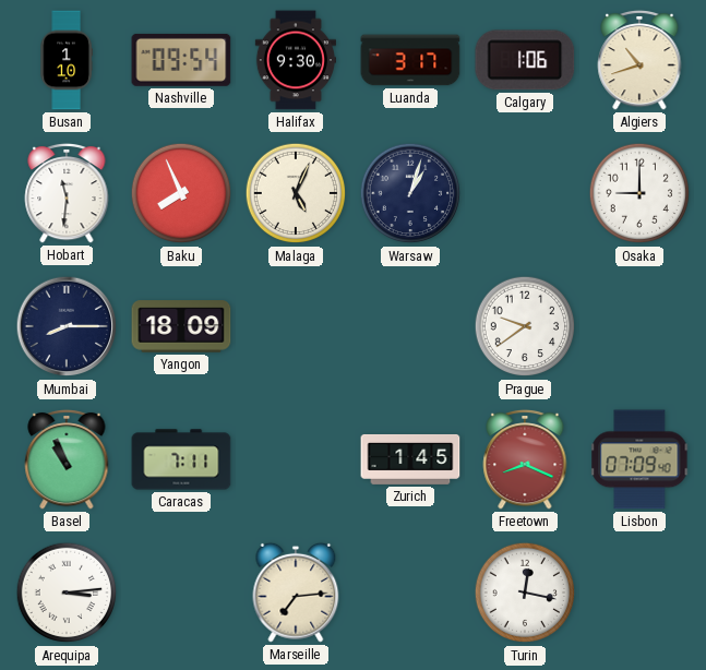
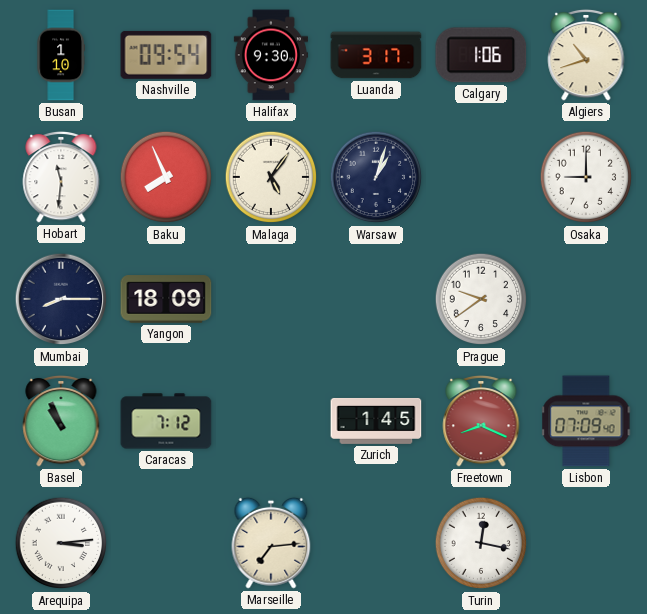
Malaga: 5:04 -> 5:06 (271, 177)
Caracas: 7:11 -> 7:12 (166, 421)
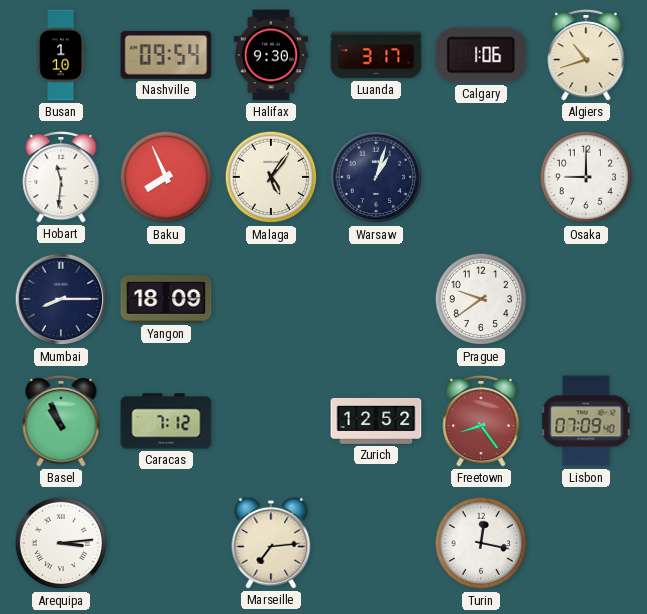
Zurich: 1:45 -> 12:52 (376, 421)
Freetown: 8:19 -> 8:24 (481, 421)
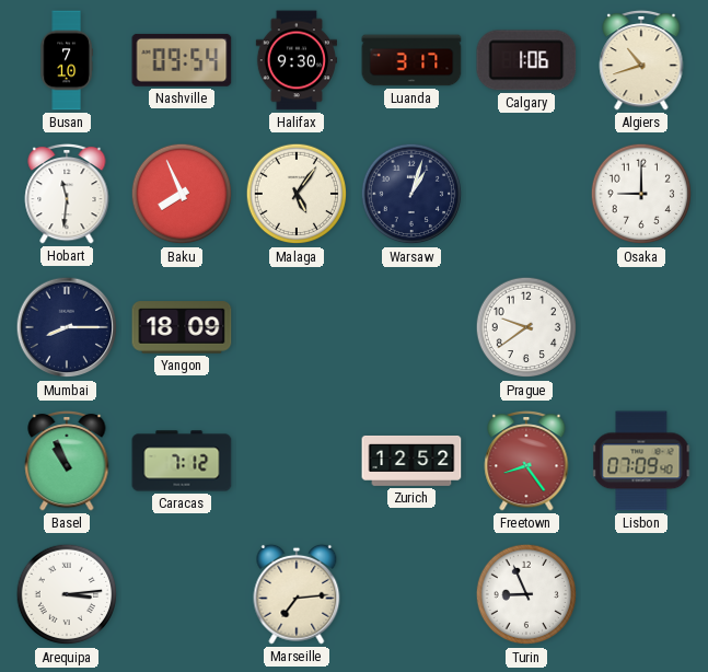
Busan: 1:10 -> 7:10 (67, 60)
Turin: 12:17 -> 8:56 (526, 594)
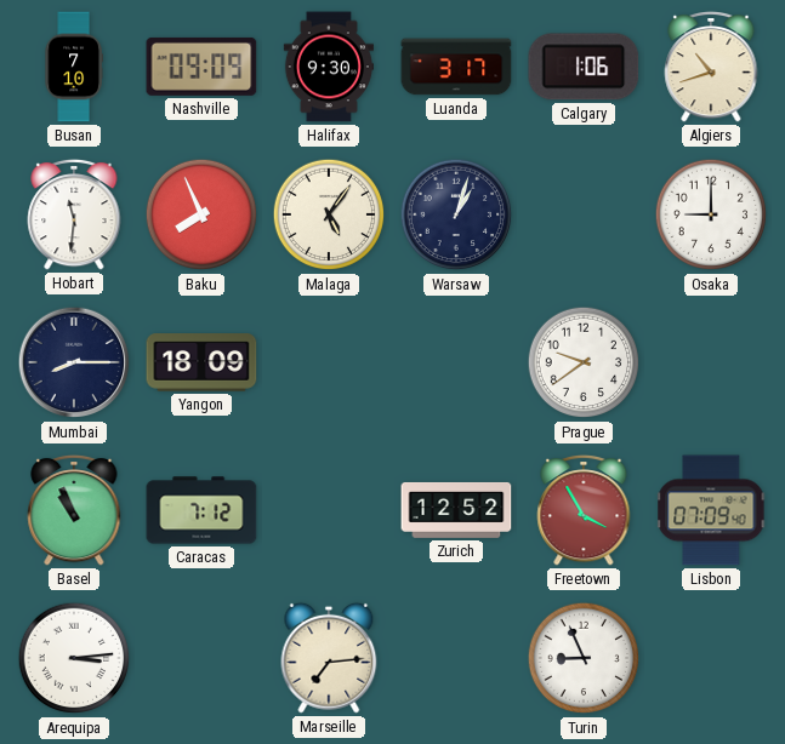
Nashville: 09:54 -> 09:09 (201, 67)
Freetown: 8:24 -> 3:55 (584, 510)
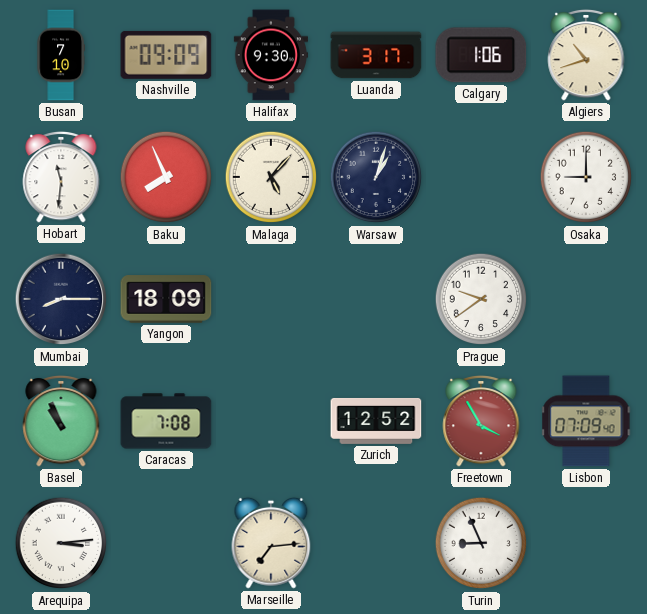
Malaga: 5:06 -> 5:07 (271, 177)
Caracas: 7:12 -> 7:08 (166, 421)
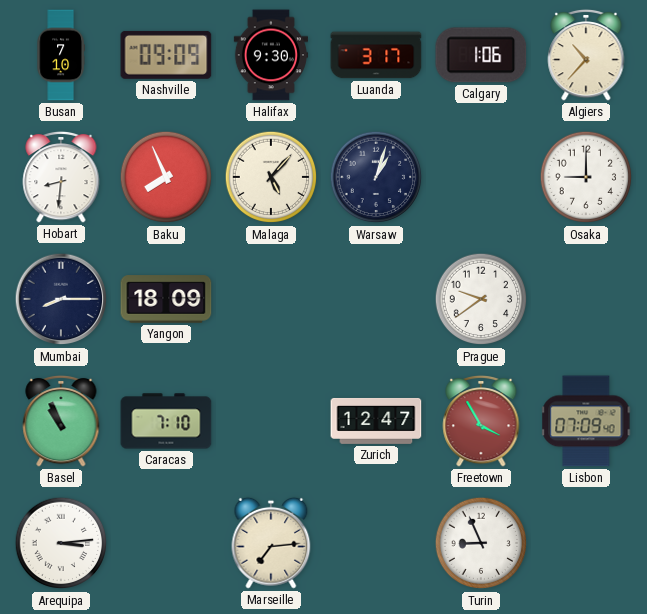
Algiers: 10:42 -> 10:37 (586, 55)
Hobart: 11:31 -> 8:31 (61, 177)
Caracas: 7:08 -> 7:10 (166, 421)
Zurich: 12:52 -> 12:47 (376, 421)
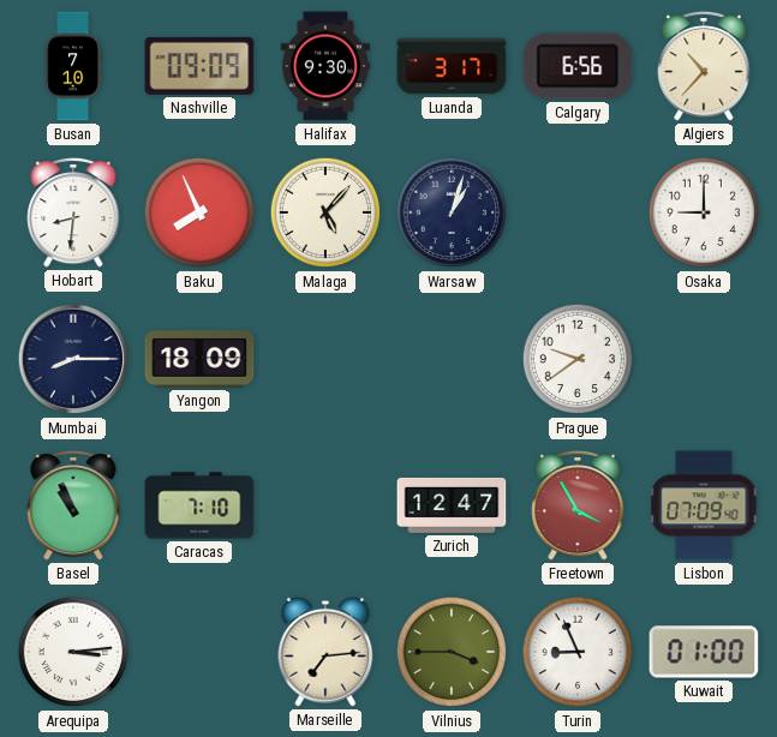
Calgary: 1:06 -> 6:56 (578, 66)
Vilnius: none -> 3:45 (452, 652)
Kuwait: none -> 01:00 (704, 652)
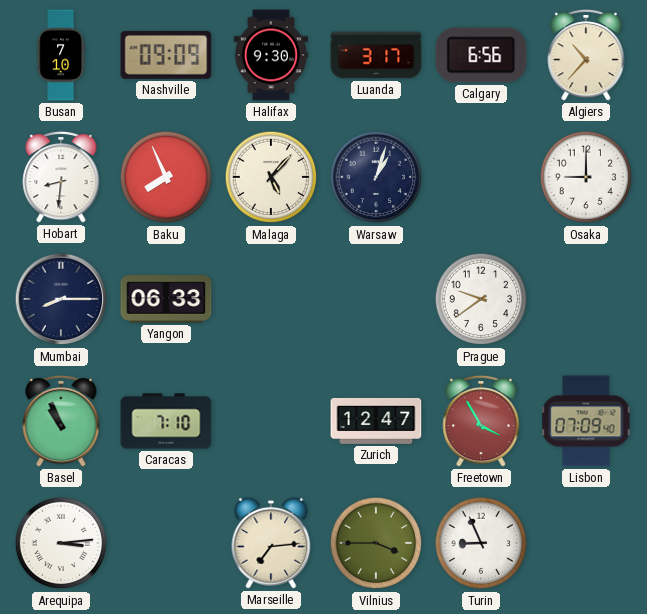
Yangon: 18:09 -> 06:33 (166, 299)
Kuwait: 01:00 -> none (704, 652)
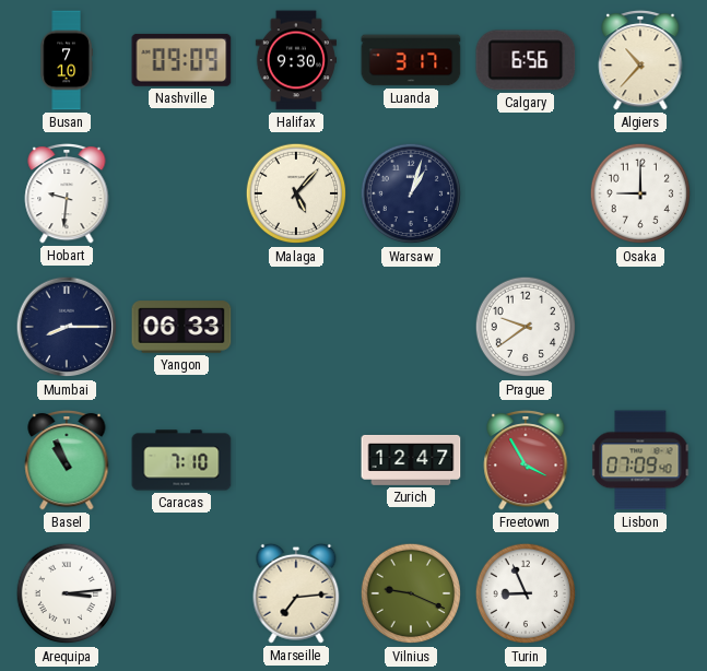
Hobart: 8:31 -> 9:31 (67, 193)
Baku: 7:56 -> none (166, 177)
Vilnius: 3:45 -> 9:19 (411, 593)
